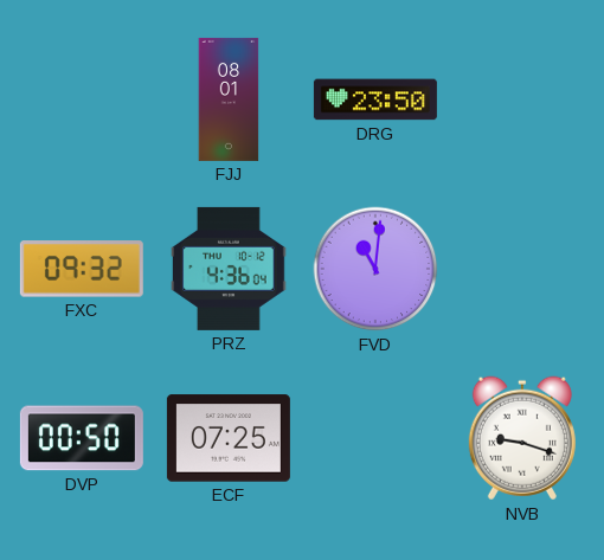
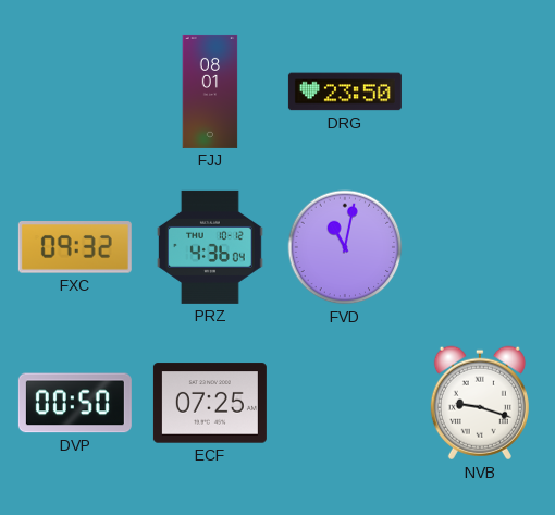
FVD: 11:01 -> 11:02 (345, 247)
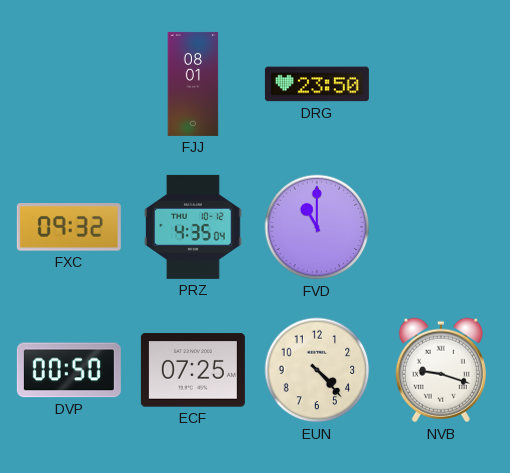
PRZ: 4:36 -> 4:35 (194, 227)
FVD: 11:02 -> 11:00 (317, 227)
EUN: none -> 4:23 (317, 370)
